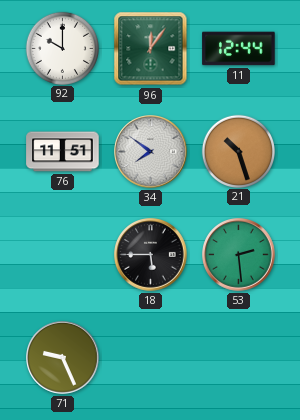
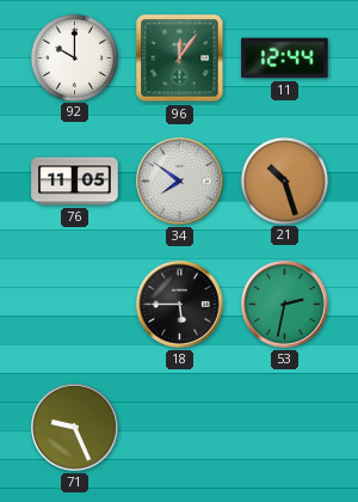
76: 11:51 -> 11:05 (75, 182)
53: 2:29 -> 2:32 (285, 305)
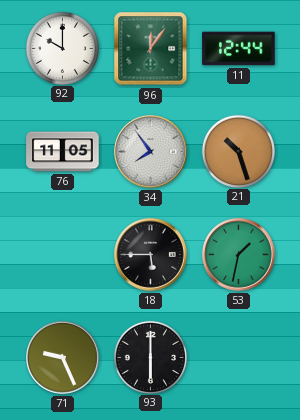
34: 7:51 -> 7:54 (151, 152)
53: 2:32 -> 1:32 (239, 255)
93: none -> 6:00 (150, 357)
